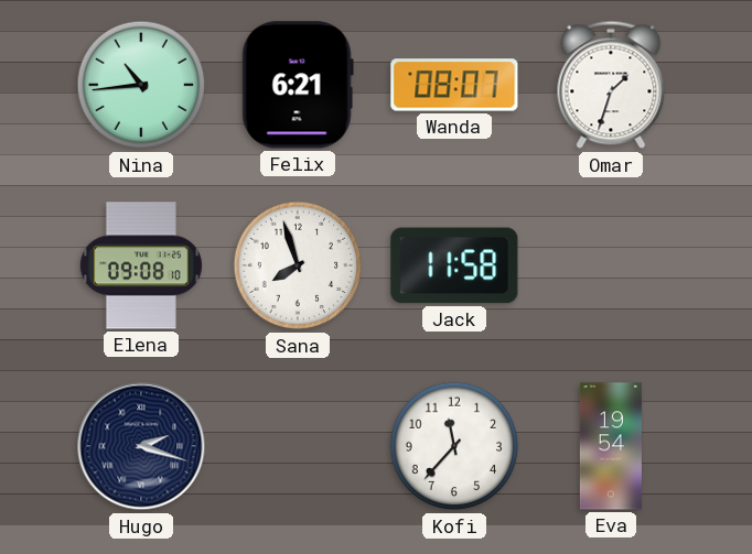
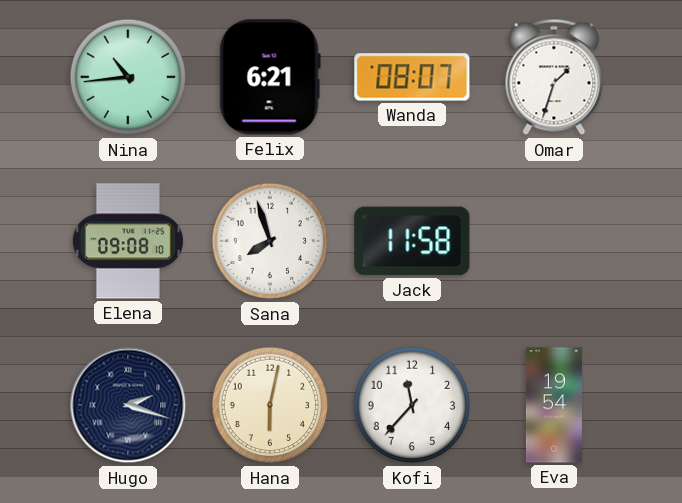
Hana: none -> 6:02 (270, 405)
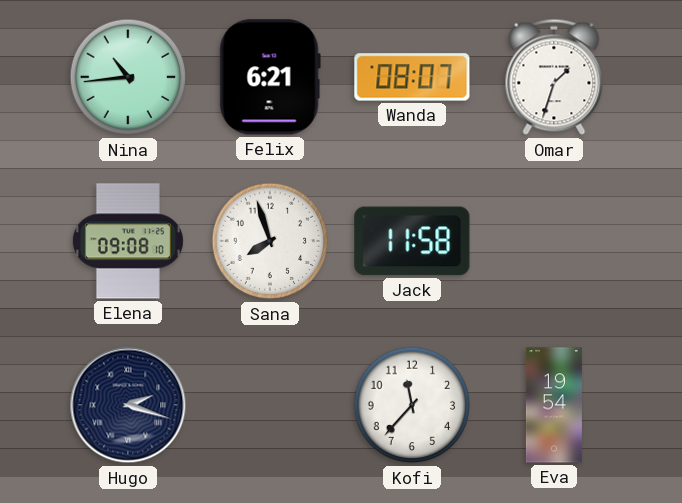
Hana: 6:02 -> none (270, 405)
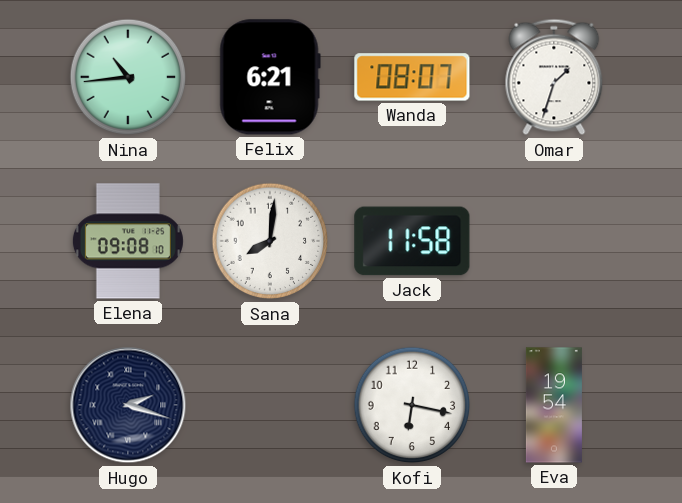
Sana: 7:57 -> 8:01 (270, 241)
Kofi: 11:37 -> 6:17 (412, 405)
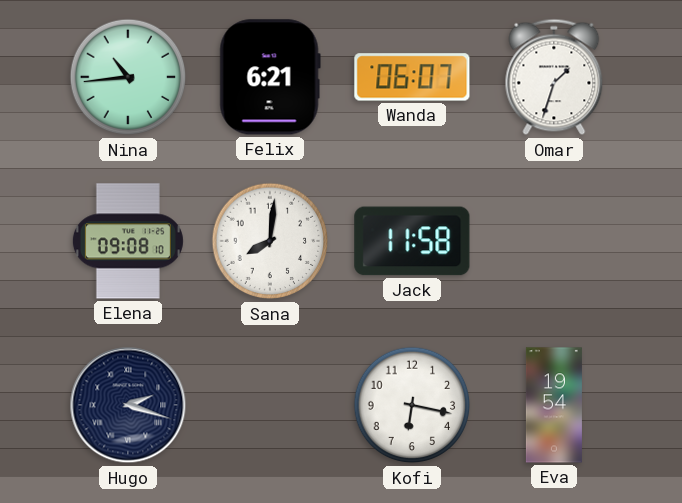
Wanda: 08:07 -> 06:07 (412, 77)
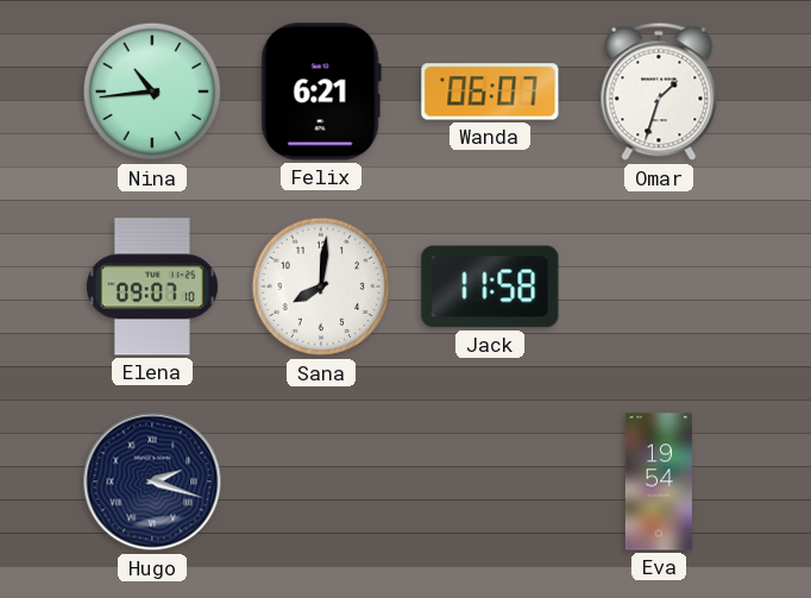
Elena: 09:08 -> 09:07 (152, 287)
Kofi: 6:17 -> none (412, 405)
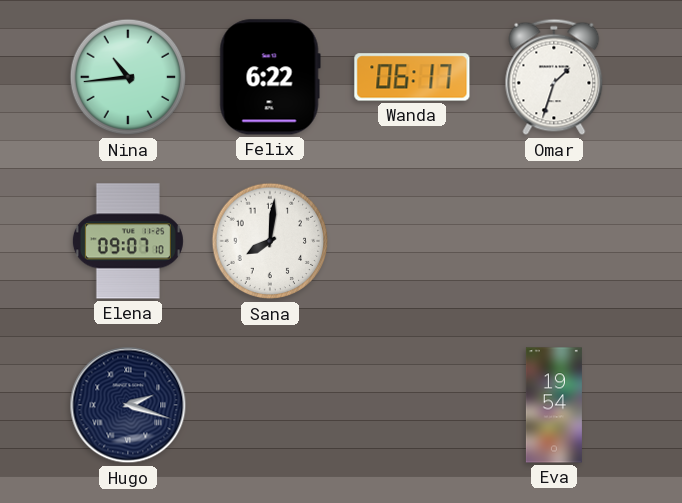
Felix: 6:21 -> 6:22 (270, 77)
Wanda: 06:07 -> 06:17 (412, 77)
Jack: 11:58 -> none (490, 287)
